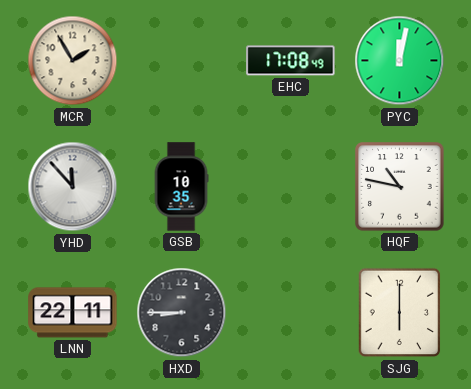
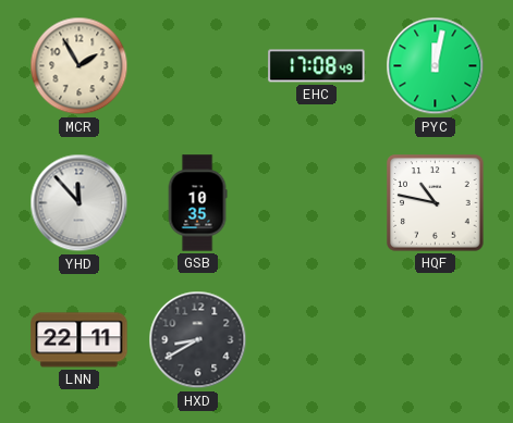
HXD: 8:45 -> 8:40 (198, 340)
SJG: 6:00 -> none (400, 313)
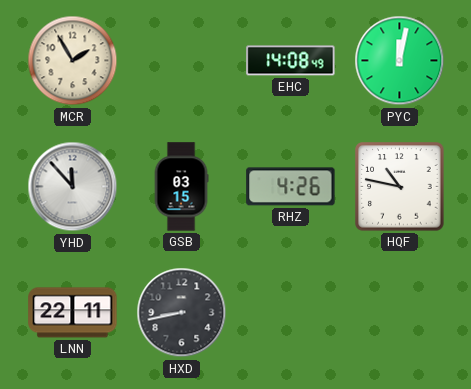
EHC: 17:08 -> 14:08 (291, 61)
GSB: 10:35 -> 03:15 (181, 187)
RHZ: none -> 4:26 (291, 187)
HXD: 8:40 -> 8:43 (182, 313)
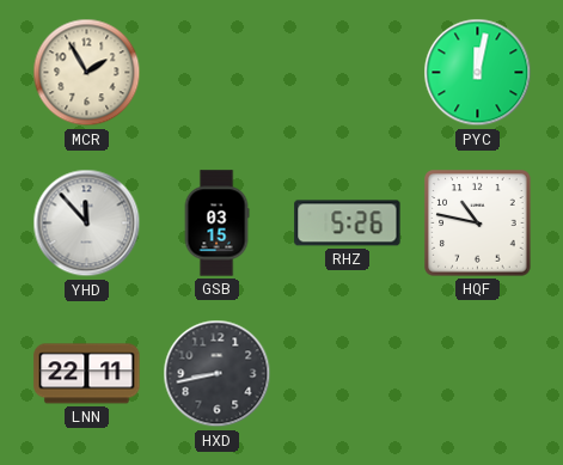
EHC: 14:08 -> none (291, 61)
RHZ: 4:26 -> 5:26 (348, 224)
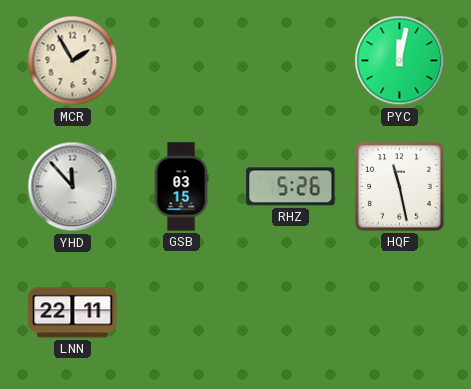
HQF: 10:47 -> 11:28 (400, 187)
HXD: 8:43 -> none (218, 374)
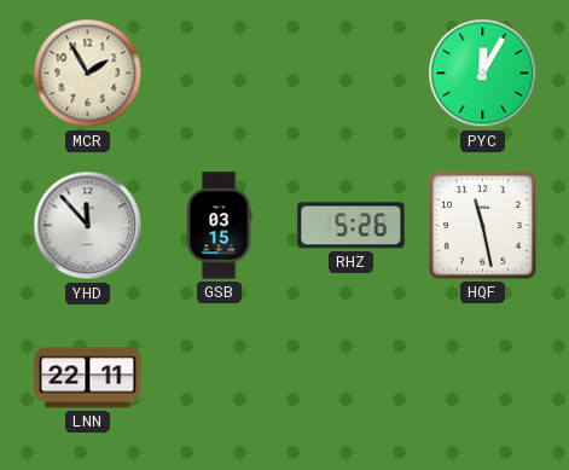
PYC: 12:02 -> 12:05 (483, 74)
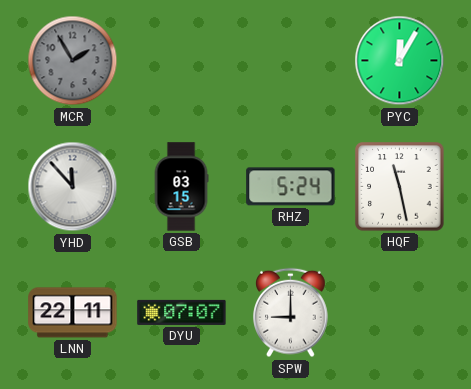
MCR dial: cream -> grey (73, 61)
RHZ: 5:26 -> 5:24 (291, 187)
DYU: none -> 07:07 (182, 312)
SPW: none -> 9:00 (291, 313)
